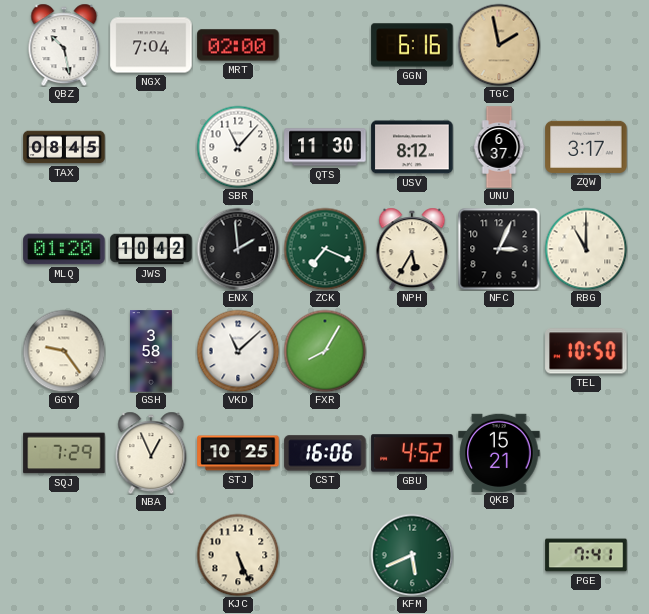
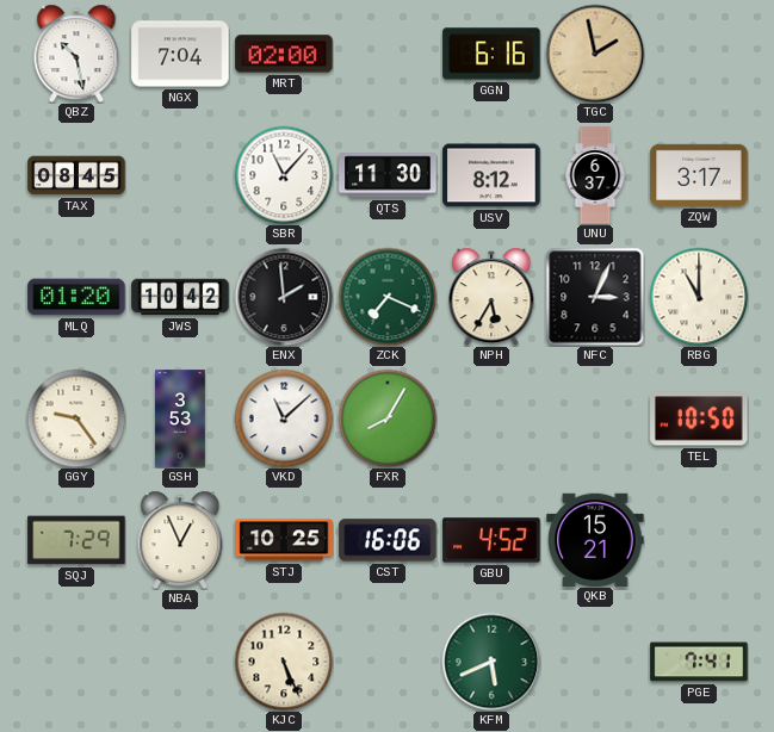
GSH: 3:58 -> 3:53 (181, 418)
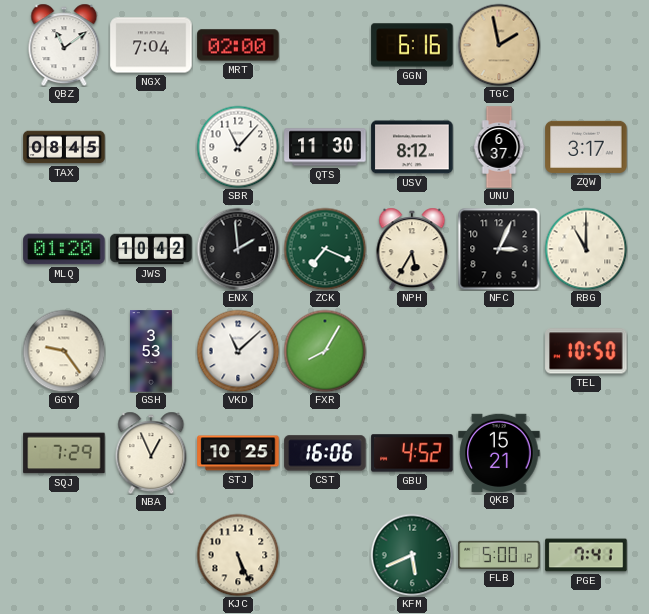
QBZ: 10:28 -> 11:09 (64, 45)
FLB: none -> 5:00 (499, 555)
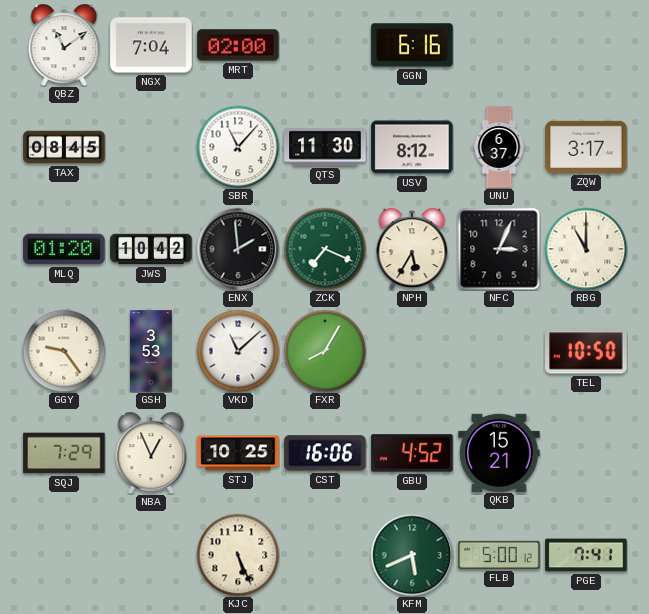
TGC: 1:58 -> none (499, 45)
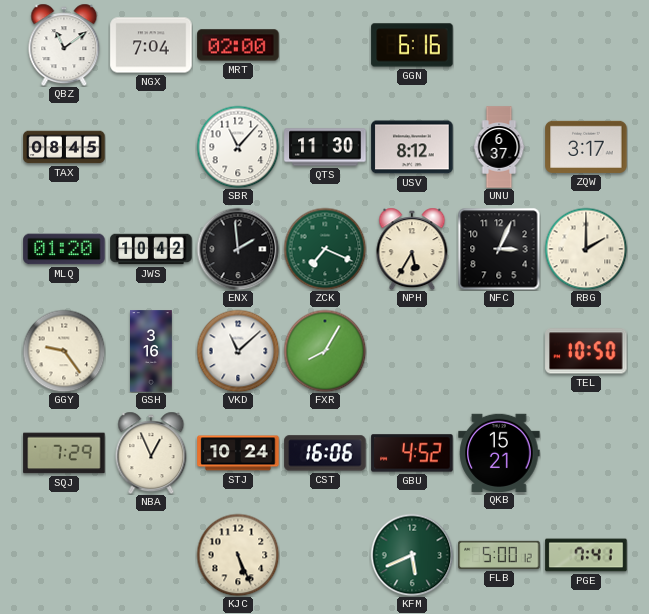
RBG: 11:00 -> 2:00 (586, 249)
GSH: 3:53 -> 3:16 (152, 351)
STJ: 10:25 -> 10:24 (238, 453)
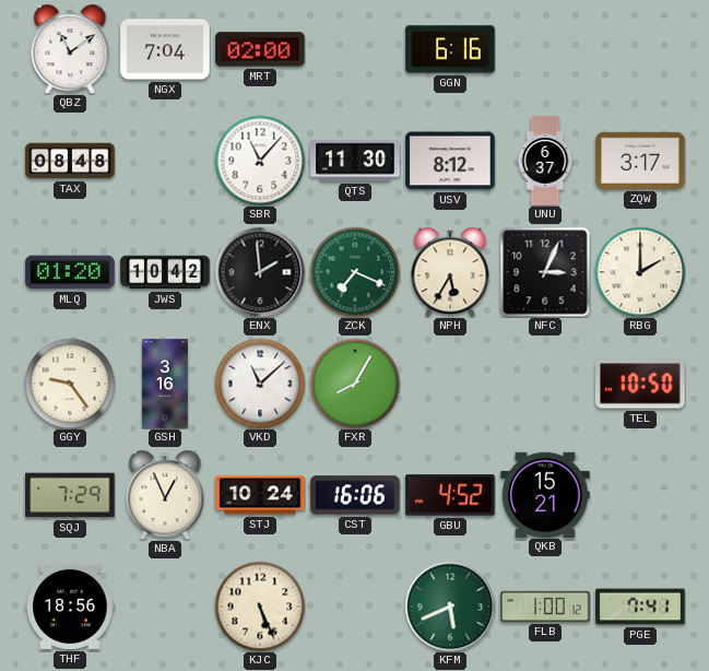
TAX: 08:45 -> 08:48 (70, 161)
THF: none -> 18:56 (70, 607)
FLB: 5:00 -> 1:00 (545, 607)
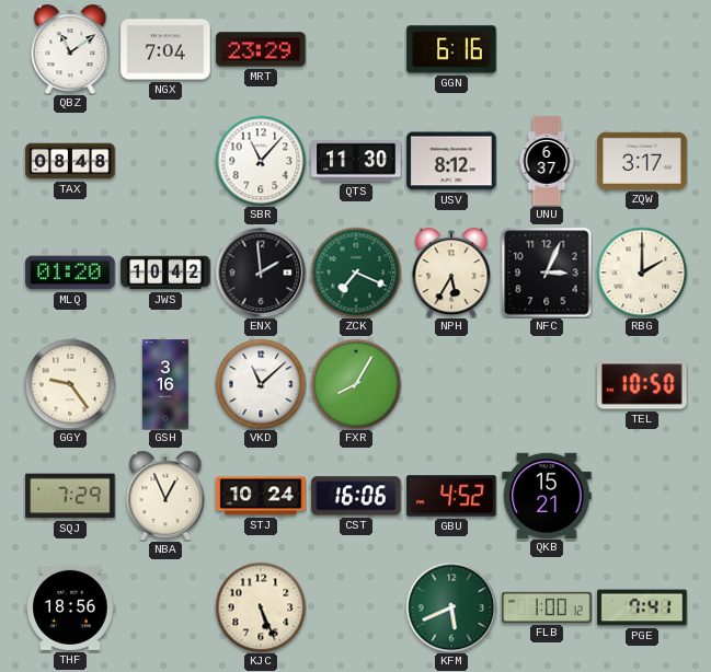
MRT: 02:00 -> 23:29 (261, 49)
